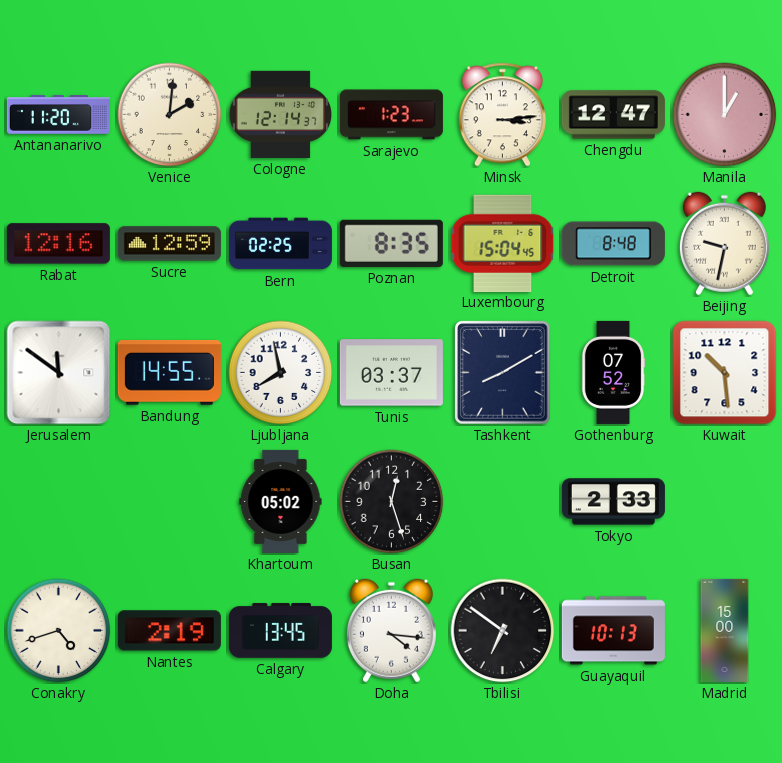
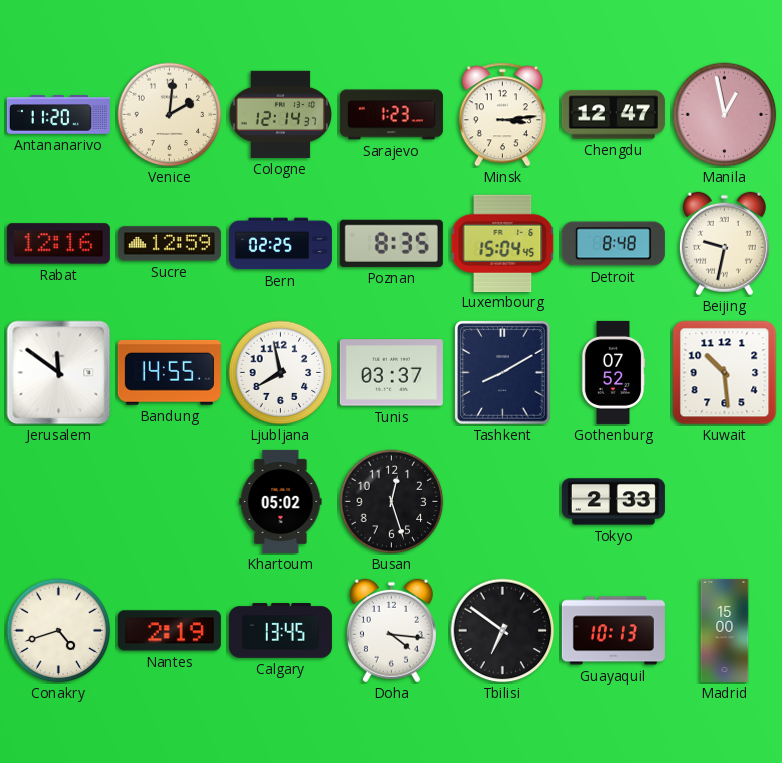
Manila: 1:00 -> 12:58 (725, 115)
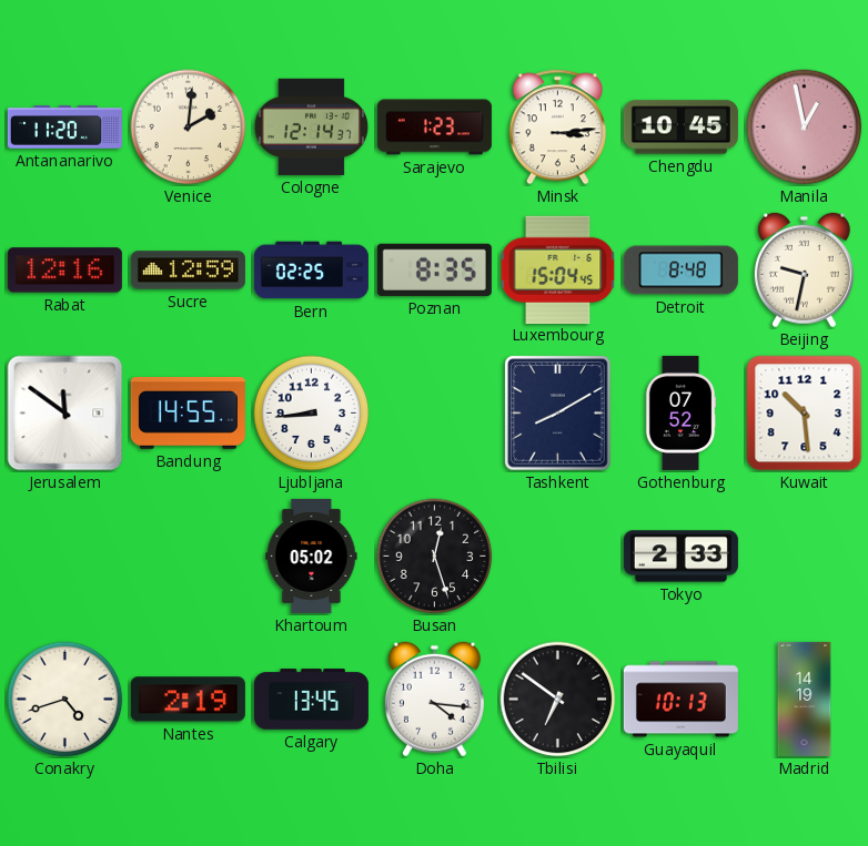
Chengdu: 12:47 -> 10:45 (680, 128)
Ljubljana: 7:58 -> 8:44 (312, 414)
Tunis: 03:37 -> none (391, 373)
Madrid: 15:00 -> 14:19 (805, 699)
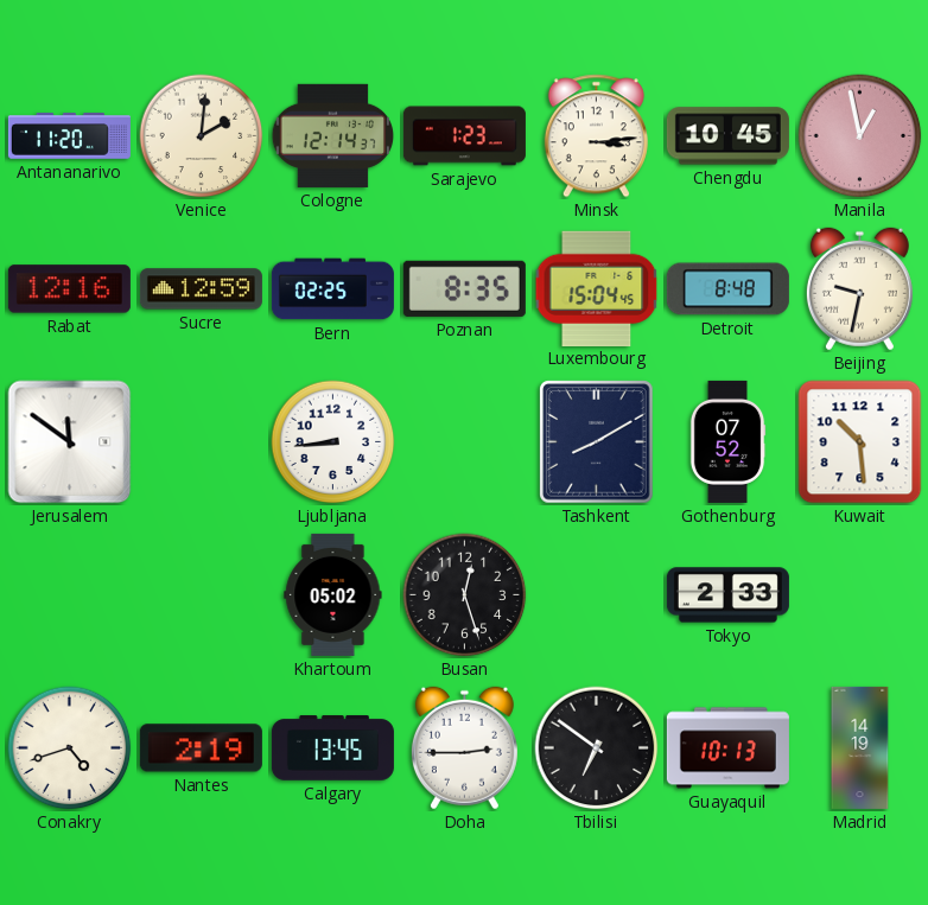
Bandung: 14:55 -> none (188, 414)
Doha: 4:16 -> 2:45 (464, 748)
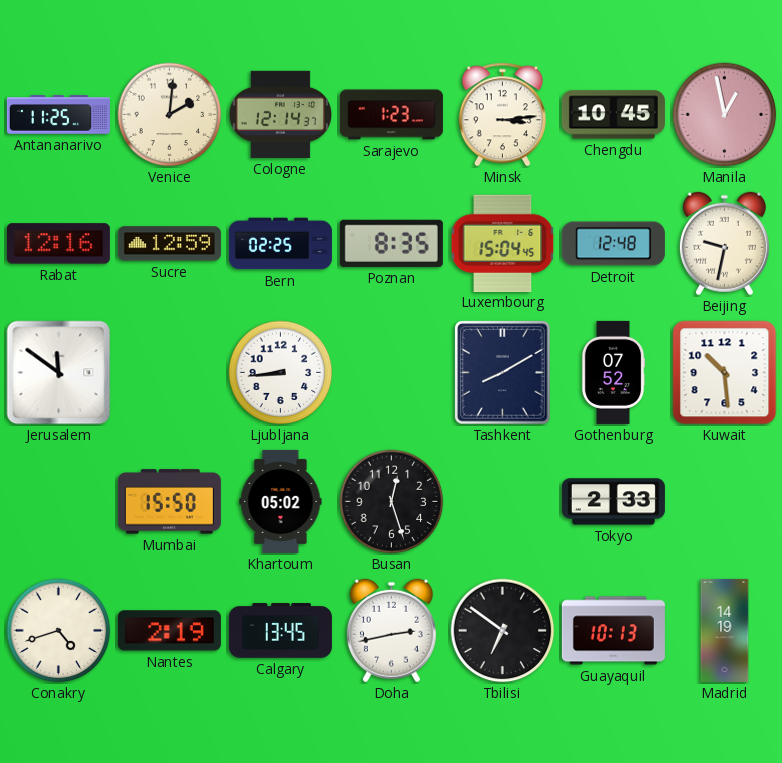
Antananarivo: 11:20 -> 11:25 (58, 115)
Detroit: 8:48 -> 12:48 (613, 244)
Mumbai: none -> 15:50 (169, 502)
Doha: 2:45 -> 2:43 (391, 631)
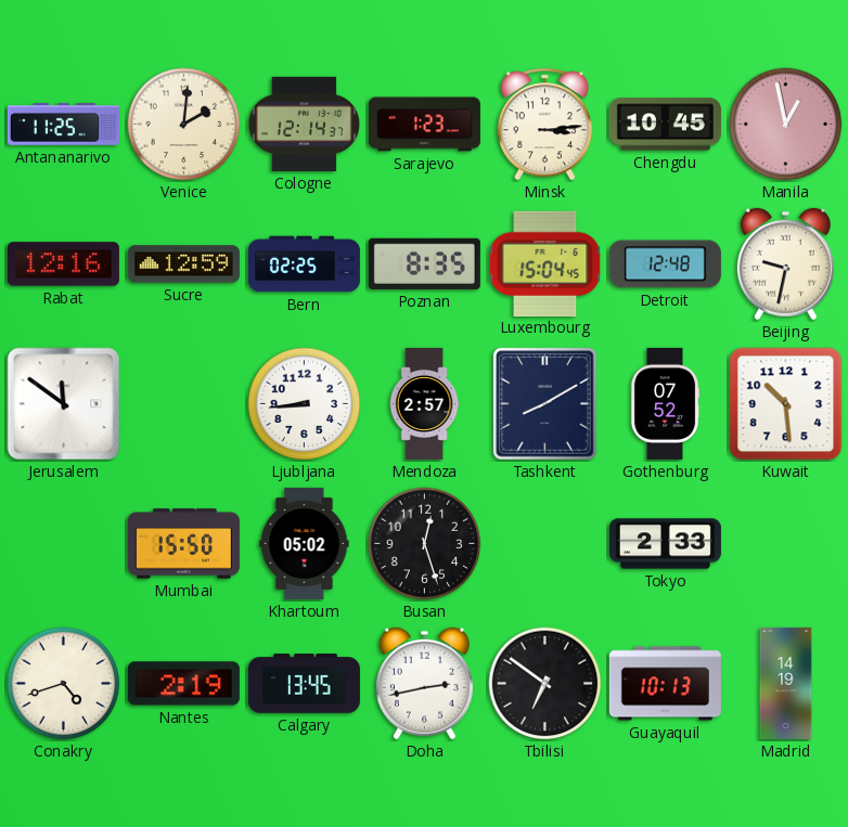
Mendoza: none -> 2:57 (424, 403)
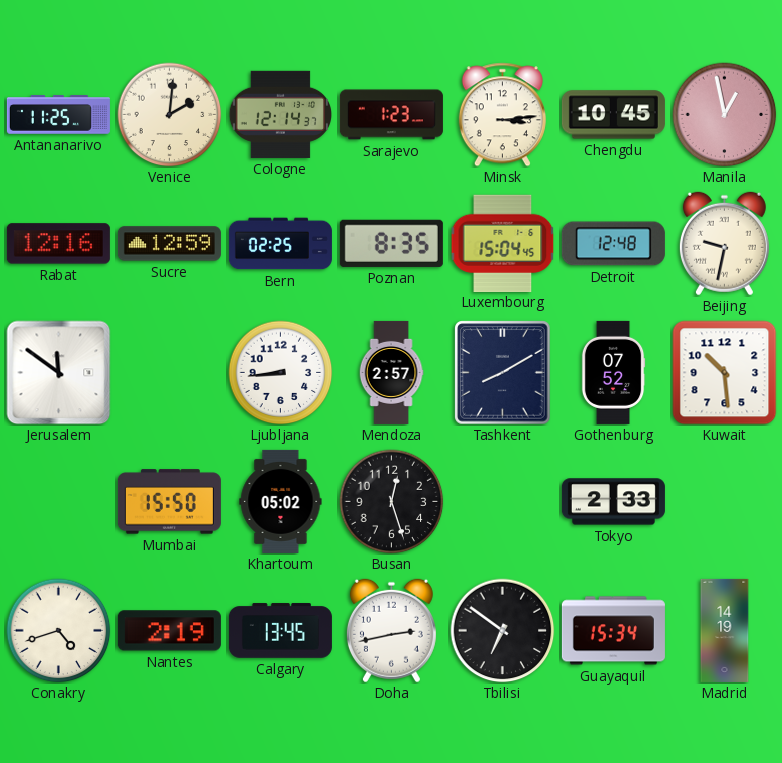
Guayaquil: 10:13 -> 15:34 (613, 631)
